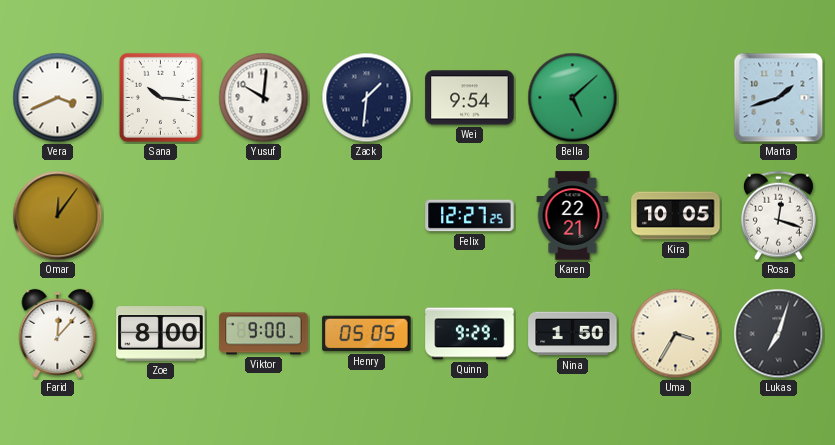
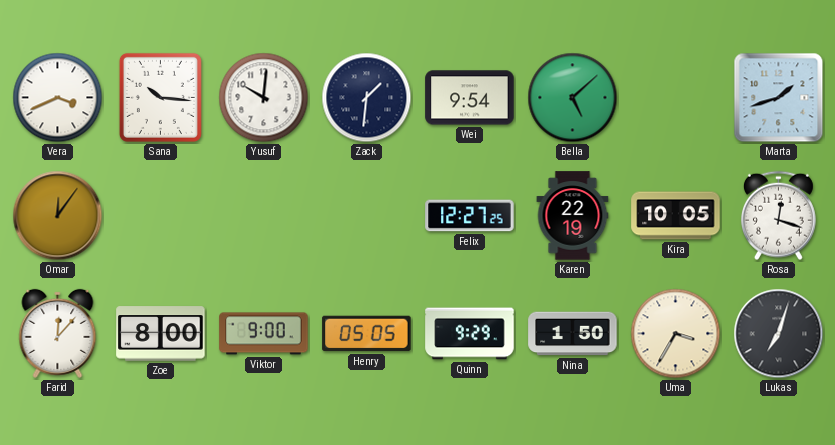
Karen: 22:21 -> 22:19 (573, 216)
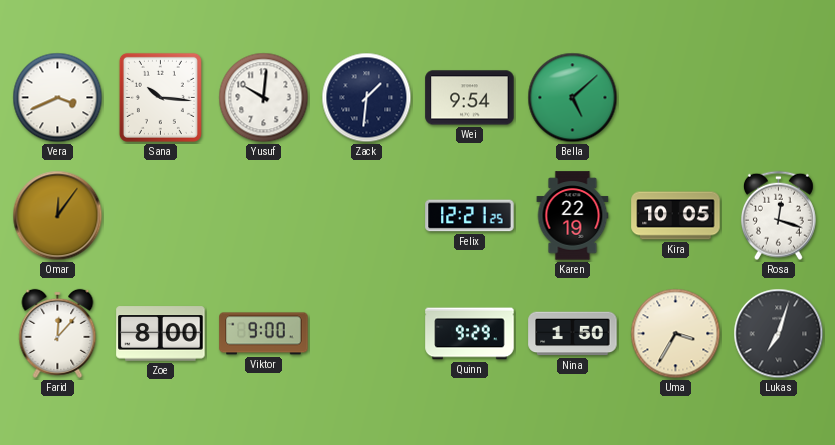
Marta: 1:42 -> none (779, 98)
Felix: 12:27 -> 12:21 (470, 216)
Henry: 05:05 -> none (367, 334)
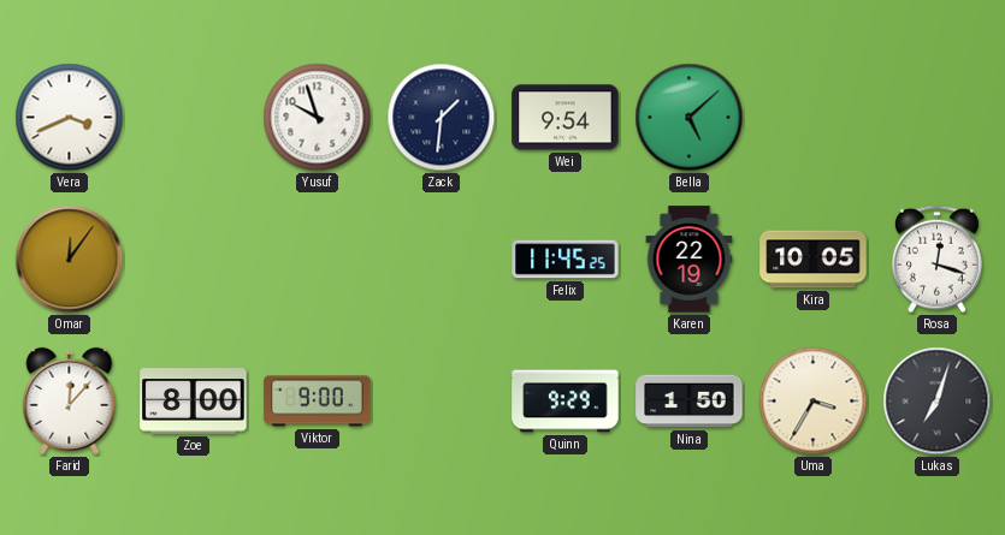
Sana: 10:16 -> none (160, 97)
Yusuf: 10:01 -> 9:57 (318, 118)
Felix: 12:21 -> 11:45 (566, 260)
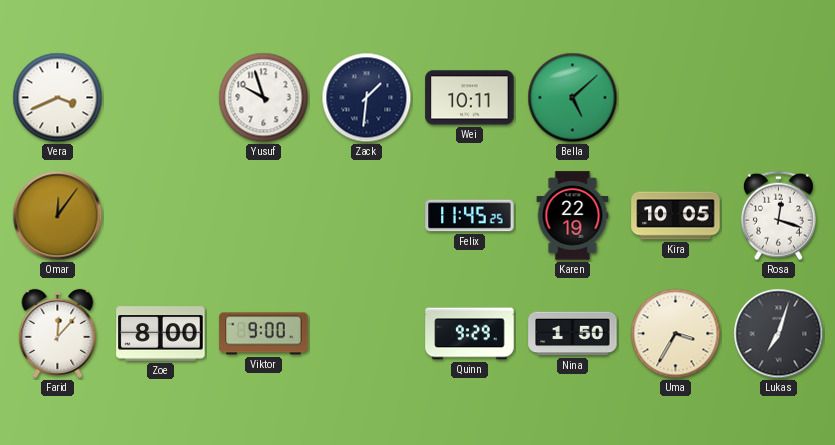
Wei: 9:54 -> 10:11 (470, 98)
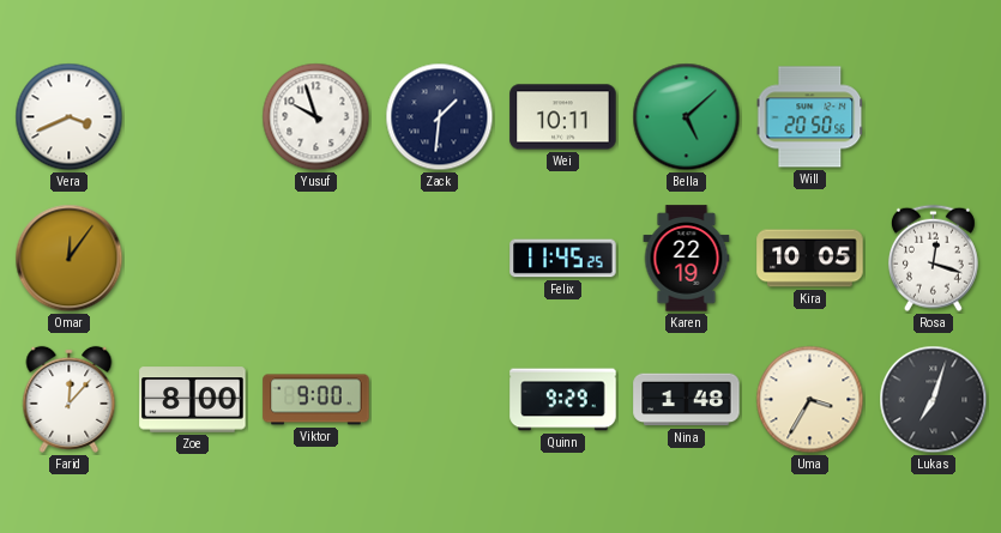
Will: none -> 20:50 (810, 117)
Nina: 1:50 -> 1:48 (687, 400)
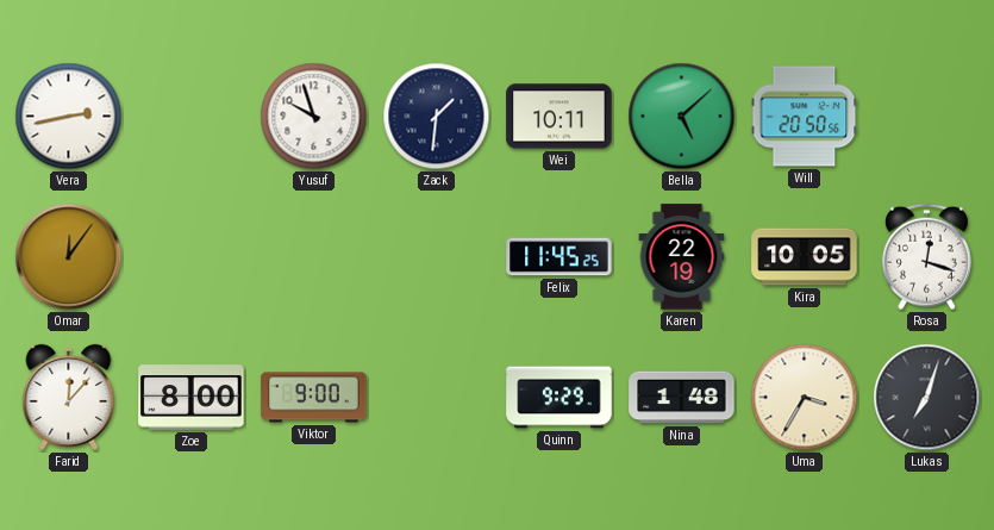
Vera: 3:41 -> 2:43 (69, 117)
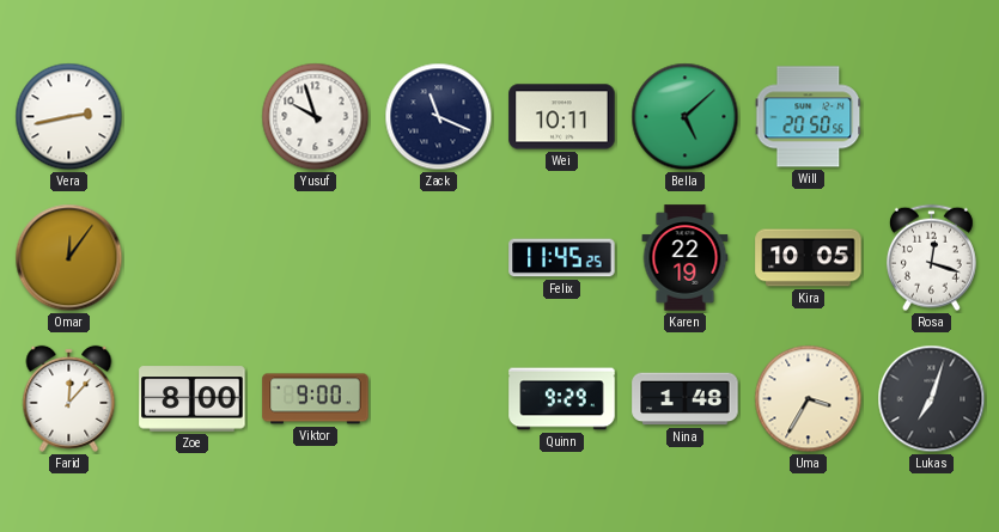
Zack: 1:31 -> 11:19 (439, 117)
